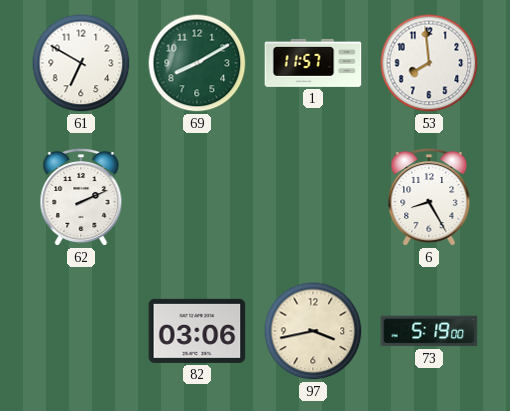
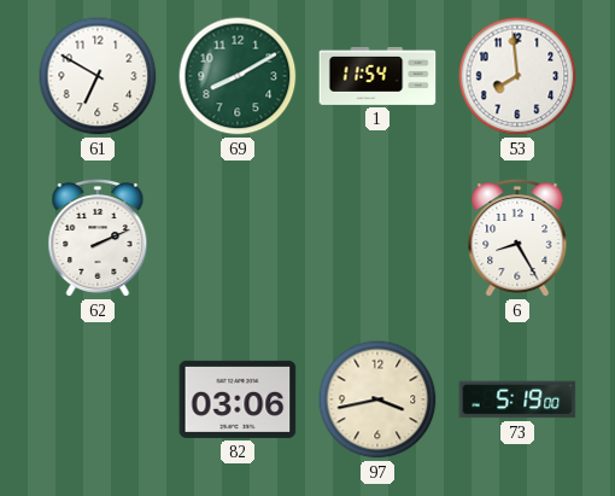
1: 11:57 -> 11:54 (377, 76)
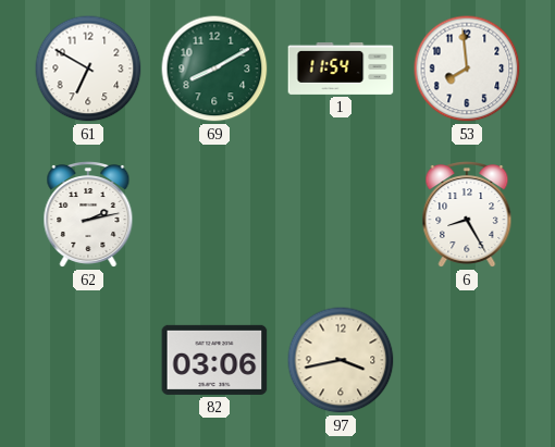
62: 2:11 -> 2:13 (88, 215)
73: 5:19 -> none (517, 399)
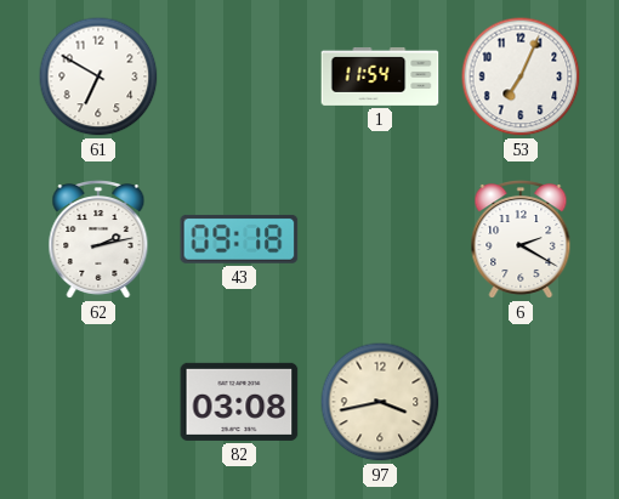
69: 8:10 -> none (214, 69)
53: 7:59 -> 7:04 (521, 76)
43: none -> 09:18 (239, 239)
6: 8:25 -> 2:20 (521, 240)
82: 03:06 -> 03:08 (239, 402)
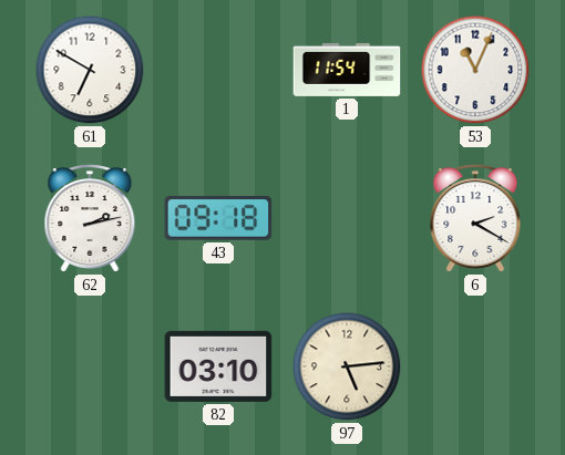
53: 7:04 -> 11:04 (475, 70)
82: 03:08 -> 03:10 (218, 366)
97: 3:43 -> 5:14 (347, 366)
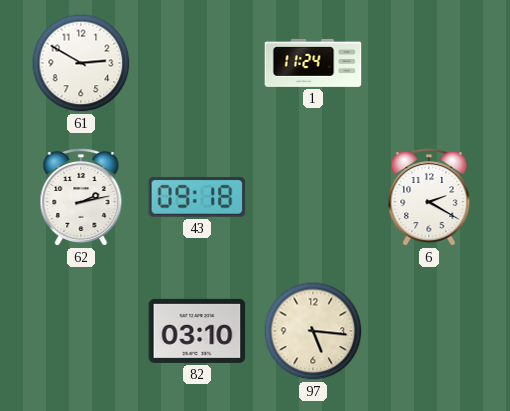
61: 6:50 -> 2:50 (81, 63)
1: 11:54 -> 11:24 (313, 63)
53: 11:04 -> none (475, 70)
97: 5:14 -> 5:16 (313, 331)
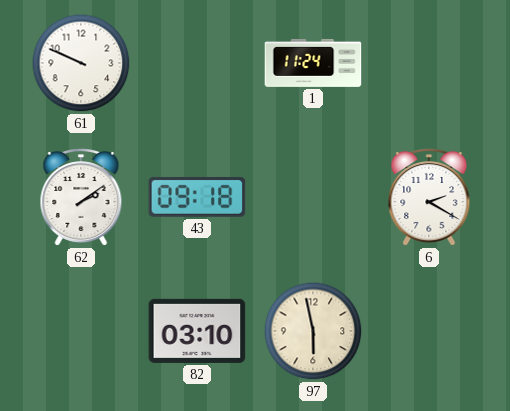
61: 2:50 -> 9:49 (81, 63)
62: 2:13 -> 2:09 (81, 198)
97: 5:16 -> 5:58 (313, 331)
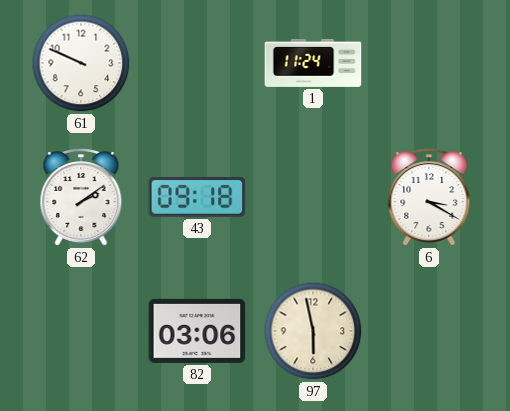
6: 2:20 -> 3:20 (429, 198)
82: 03:10 -> 03:06 (197, 331)
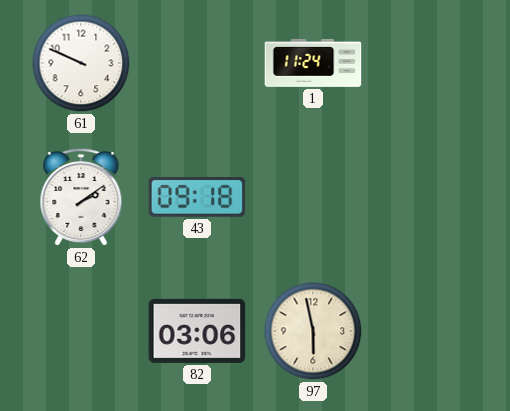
6: 3:20 -> none (429, 198)
